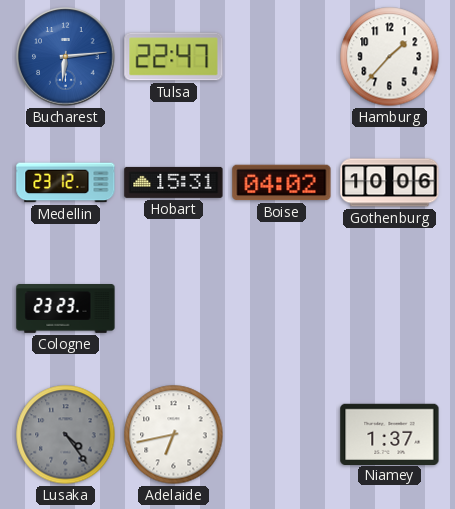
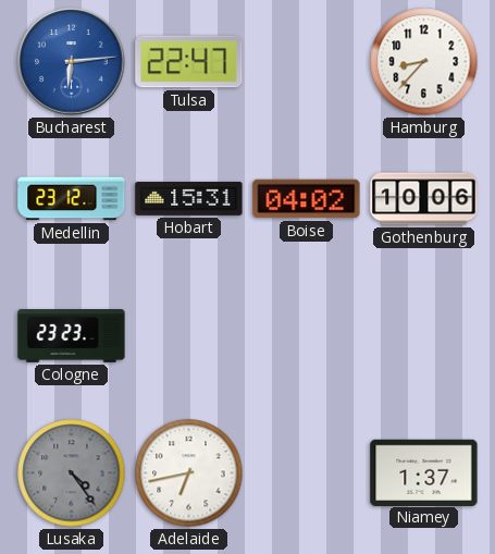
Hamburg: 1:37 -> 8:37 (424, 62)
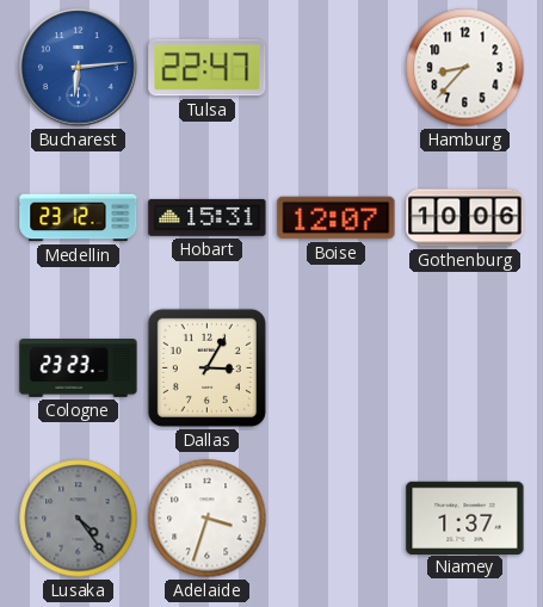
Boise: 04:02 -> 12:07 (337, 218)
Dallas: none -> 3:05 (206, 367)
Adelaide: 6:43 -> 3:33 (208, 519)
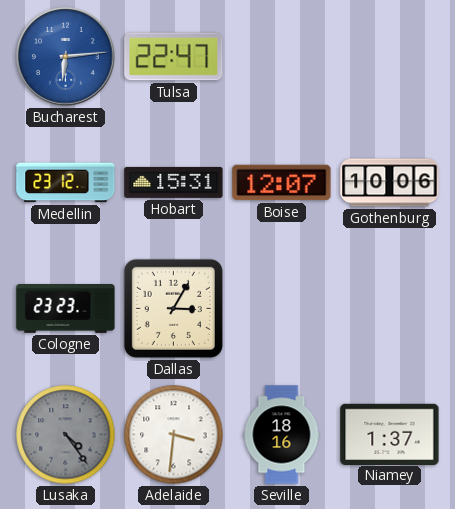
Hamburg: 8:37 -> none (465, 68)
Adelaide: 3:33 -> 3:31 (174, 435)
Seville: none -> 18:16 (282, 435)
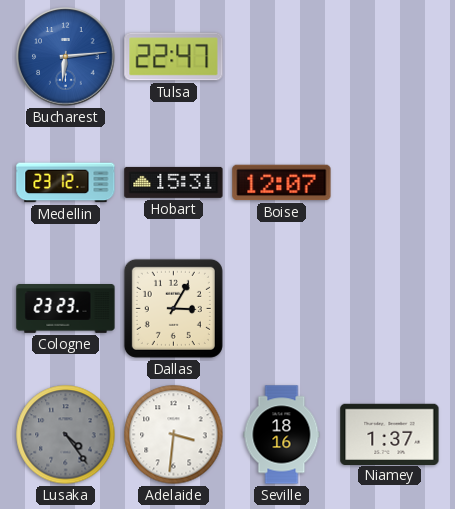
Gothenburg: 10:06 -> none (390, 183)
